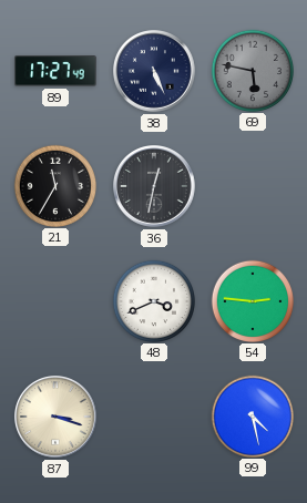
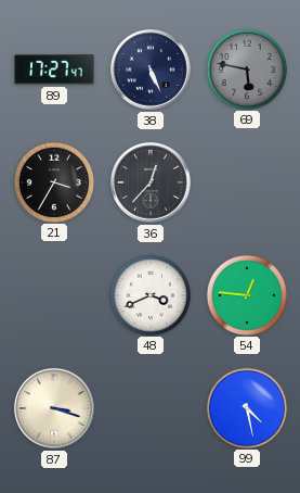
89: 17:27:49 -> 17:27:47 (54, 69)
21: 11:35 -> 3:35 (53, 181)
36: 12:32 -> 12:37 (152, 184)
54: 2:46 -> 12:46 (246, 294)
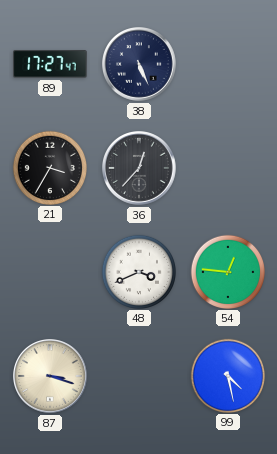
69: 5:47 -> none (246, 68)
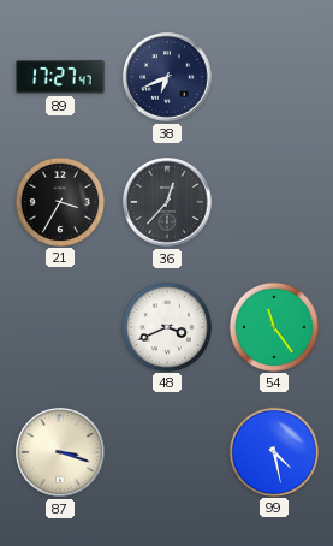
38: 5:26 -> 6:41 (168, 78)
54: 12:46 -> 11:24 (273, 326)
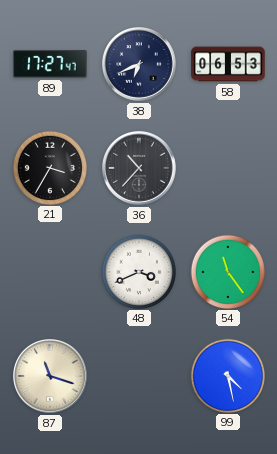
58: none -> 06:53 (228, 64)
36: 12:37 -> 10:37 (140, 169)
87: 3:18 -> 11:18 (51, 377)
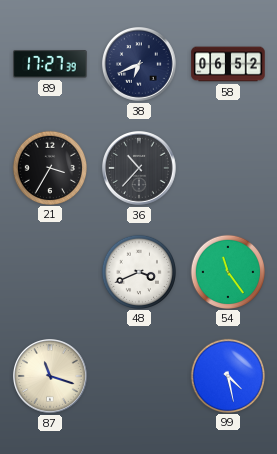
89: 17:27:47 -> 17:27:39 (50, 64)
58: 06:53 -> 06:52 (228, 64)
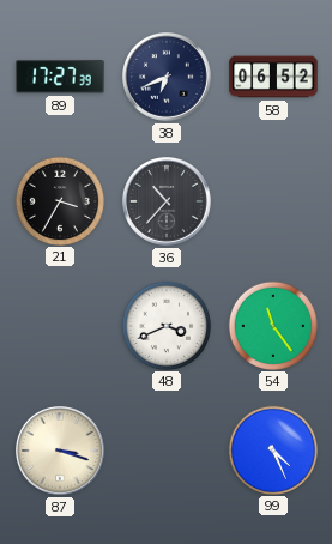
87: 11:18 -> 3:18 (61, 452)
99: 4:28 -> 4:26 (272, 449)
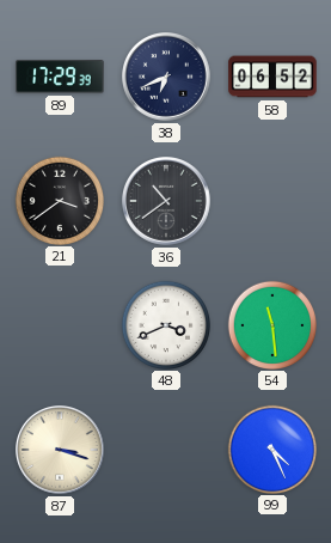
89: 17:27 -> 17:29 (60, 77)
21: 3:35 -> 3:39 (59, 200)
36: 10:37 -> 10:39 (167, 202)
54: 11:24 -> 11:29 (271, 324)
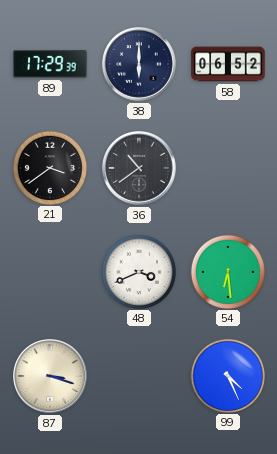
38: 6:41 -> 6:00 (140, 65)
54: 11:29 -> 6:29 (227, 271)
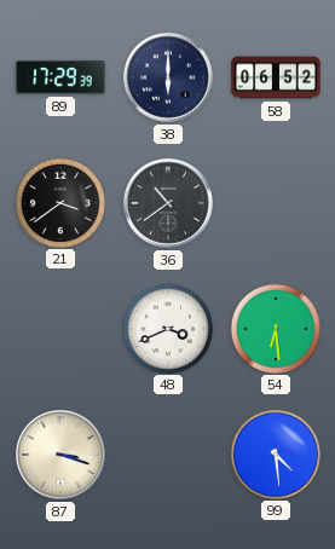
99: 4:26 -> 4:29 (275, 453)
